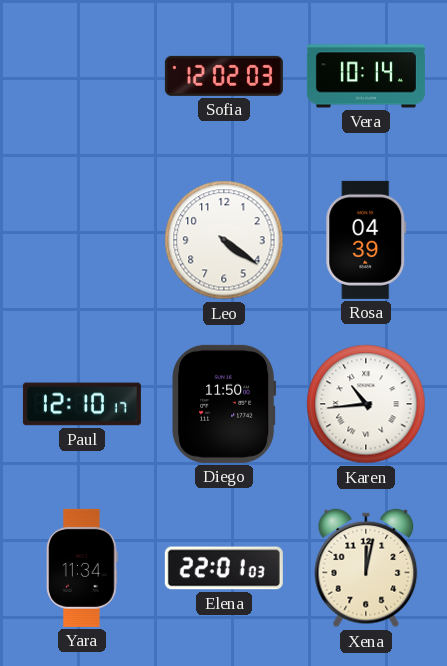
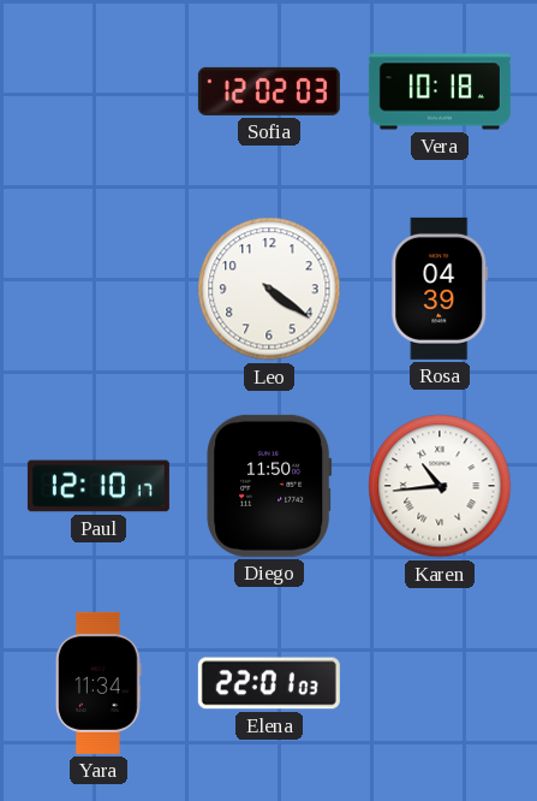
Vera: 10:14 -> 10:18 (440, 91)
Xena: 12:02 -> none (366, 568)
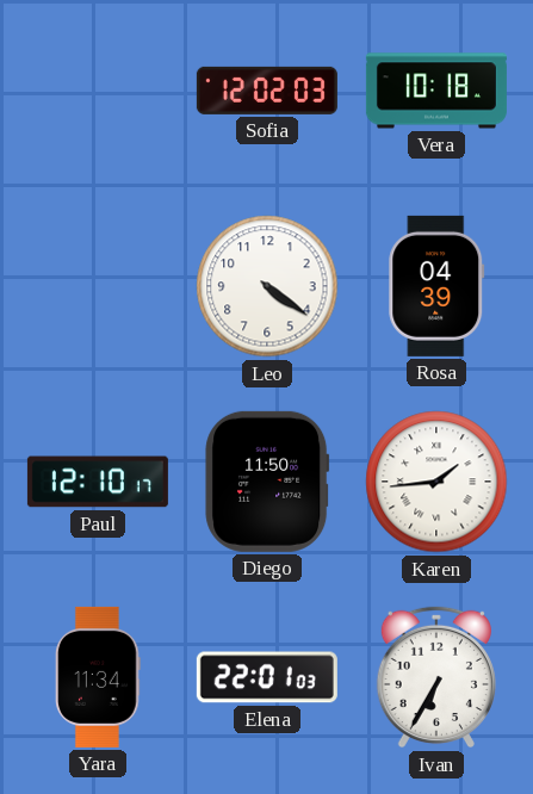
Karen: 10:44 -> 1:44 (436, 482)
Ivan: none -> 6:35 (436, 677)
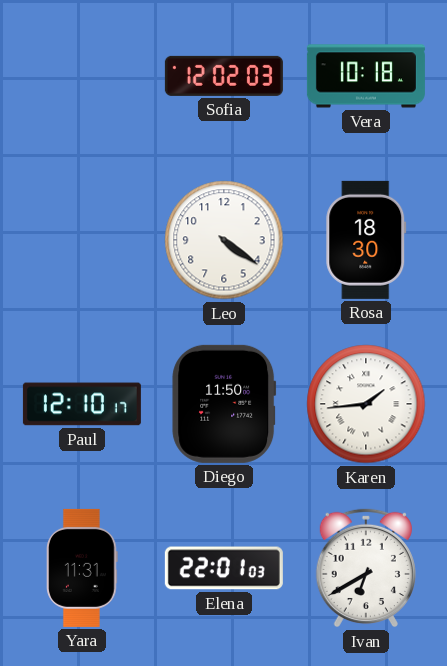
Rosa: 04:39 -> 18:30 (366, 240)
Yara: 11:34 -> 11:31 (83, 568)
Ivan: 6:35 -> 6:40 (366, 568)
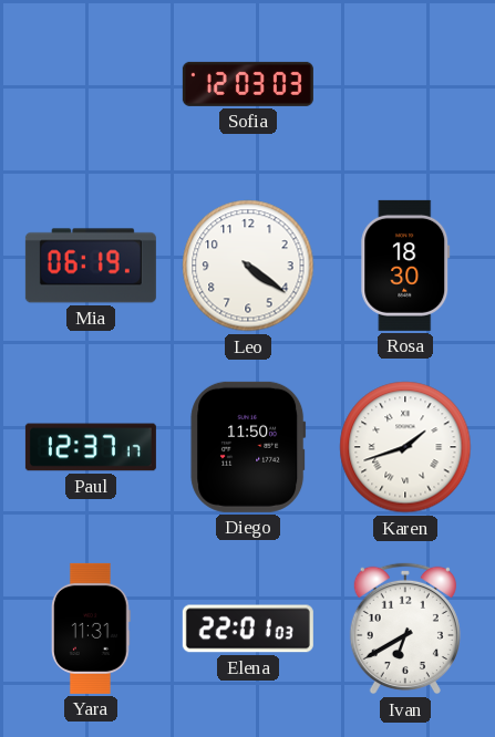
Sofia: 12:02 -> 12:03 (248, 84)
Vera: 10:18 -> none (366, 76)
Mia: none -> 06:19 (91, 266)
Paul: 12:10 -> 12:37 (91, 447)
Karen: 1:44 -> 1:42 (405, 447)
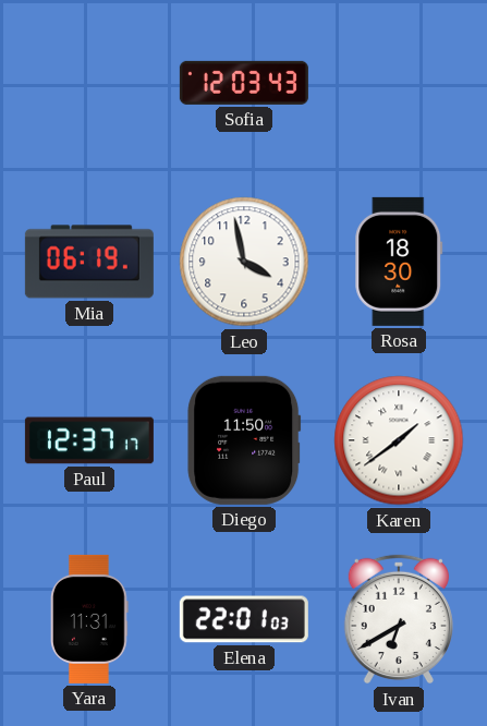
Sofia: 12:03:03 -> 12:03:43 (244, 83)
Leo: 4:21 -> 3:58 (244, 262)
Karen: 1:42 -> 1:39 (399, 440)
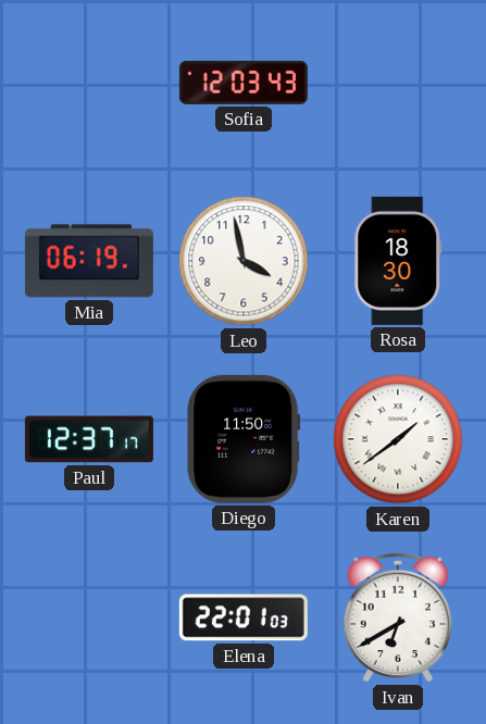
Yara: 11:31 -> none (90, 619)
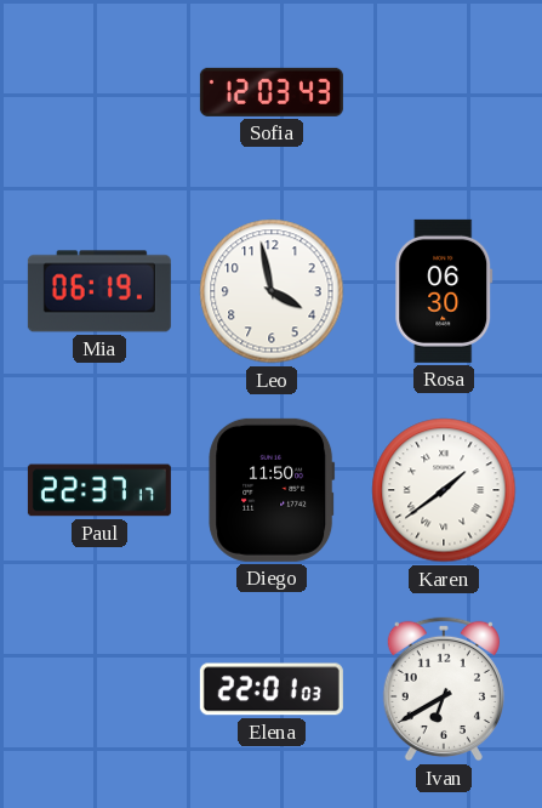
Rosa: 18:30 -> 06:30 (444, 291)
Paul: 12:37 -> 22:37 (99, 490)
